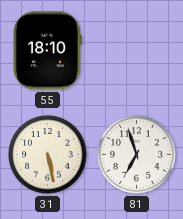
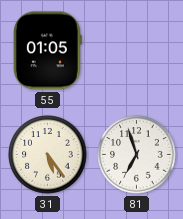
55: 18:10 -> 01:05 (47, 51)
31: 5:28 -> 5:24 (48, 155)
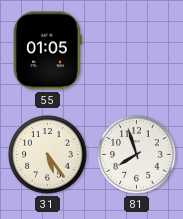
81: 6:57 -> 7:57 (137, 155)
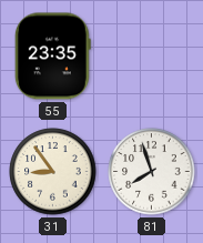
55: 01:05 -> 23:35 (52, 57)
31: 5:24 -> 8:54 (53, 172)
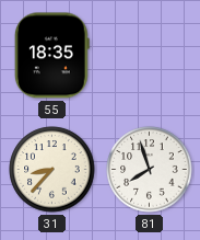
55: 23:35 -> 18:35 (51, 56)
31: 8:54 -> 8:37 (52, 170)
